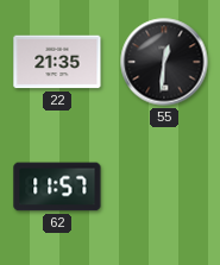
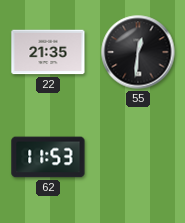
62: 11:57 -> 11:53 (48, 157)
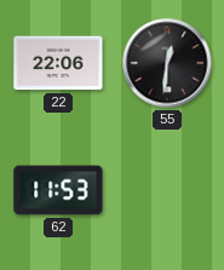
22: 21:35 -> 22:06 (58, 63)
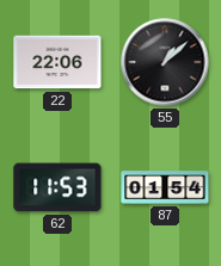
55: 12:31 -> 1:08 (165, 62)
87: none -> 01:54 (165, 187)
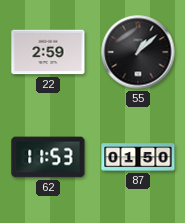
22: 22:06 -> 2:59 (48, 52)
87: 01:54 -> 01:50 (138, 157)
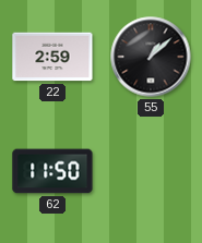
62: 11:53 -> 11:50 (52, 171)
87: 01:50 -> none (138, 157)
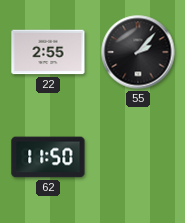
22: 2:59 -> 2:55 (48, 52)
55: 1:08 -> 2:07 (138, 52)
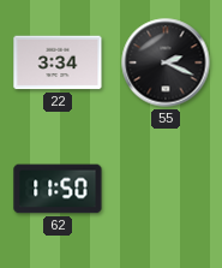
22: 2:55 -> 3:34 (58, 62)
55: 2:07 -> 2:19 (166, 62)
